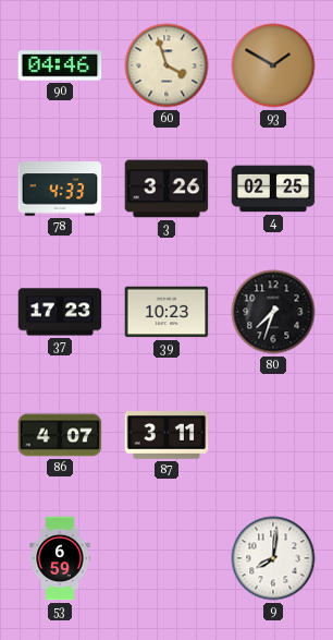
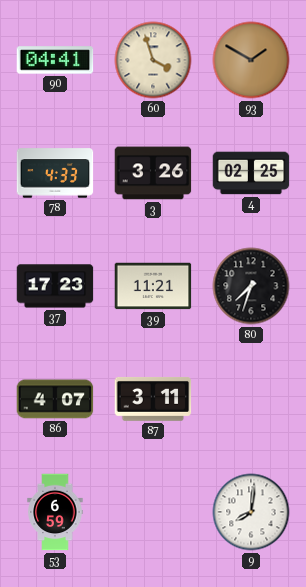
90: 04:46 -> 04:41 (55, 60)
39: 10:23 -> 11:21 (153, 286)
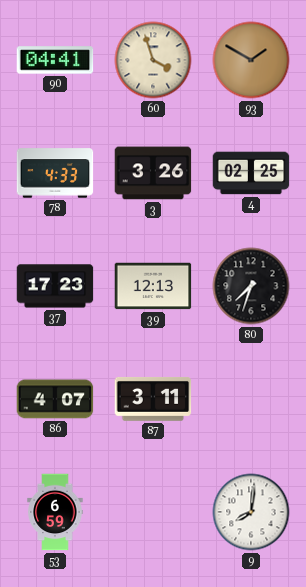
39: 11:21 -> 12:13 (153, 286)
